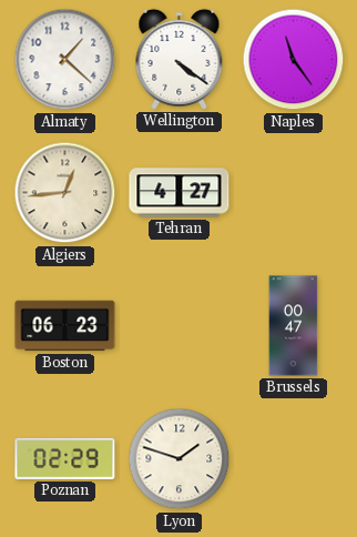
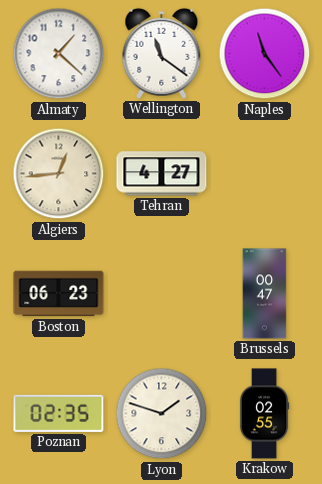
Wellington: 4:21 -> 11:21 (162, 53)
Poznan: 02:29 -> 02:35 (59, 413)
Krakow: none -> 02:55 (264, 414)
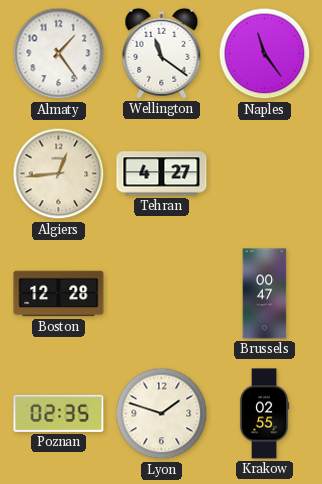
Almaty: 1:22 -> 1:24 (59, 54)
Boston: 06:23 -> 12:28 (59, 294)
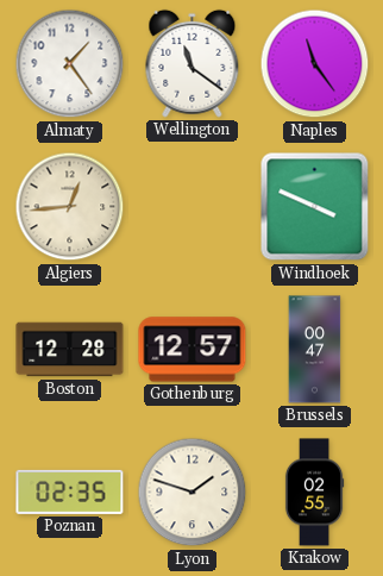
Tehran: 4:27 -> none (162, 174)
Windhoek: none -> 3:49 (315, 207)
Gothenburg: none -> 12:57 (193, 350)
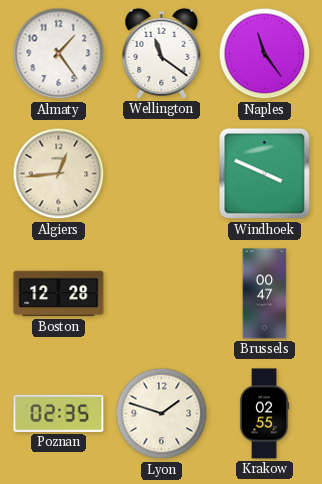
Gothenburg: 12:57 -> none (193, 350)
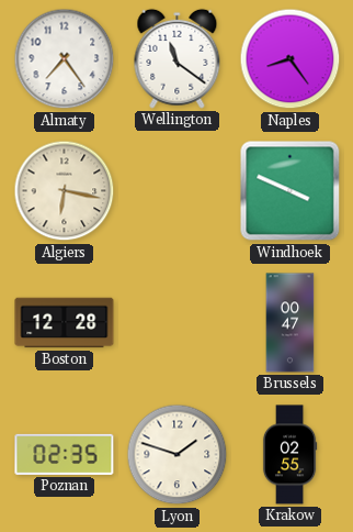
Almaty: 1:24 -> 7:24 (65, 59)
Naples: 11:24 -> 8:24 (291, 59)
Algiers: 12:44 -> 6:17 (65, 191)
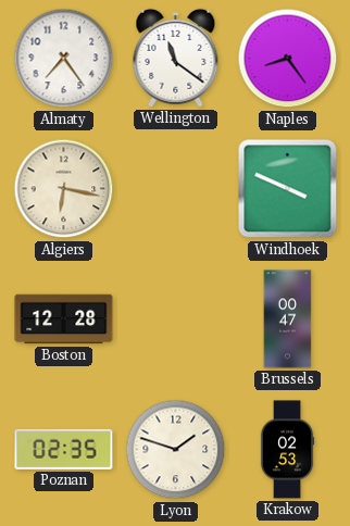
Krakow: 02:55 -> 02:53 (287, 450)
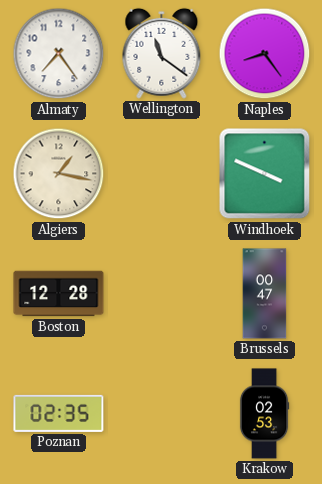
Algiers: 6:17 -> 1:17 (59, 174)
Lyon: 1:48 -> none (176, 450)
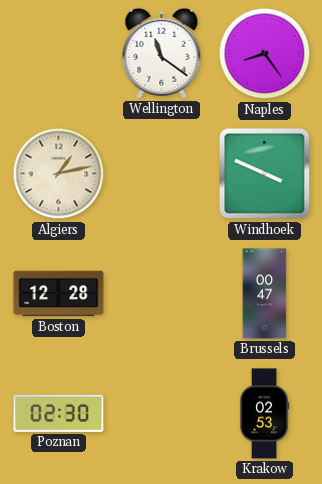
Almaty: 7:24 -> none (59, 54)
Algiers: 1:17 -> 1:13 (59, 174)
Poznan: 02:35 -> 02:30 (59, 413)
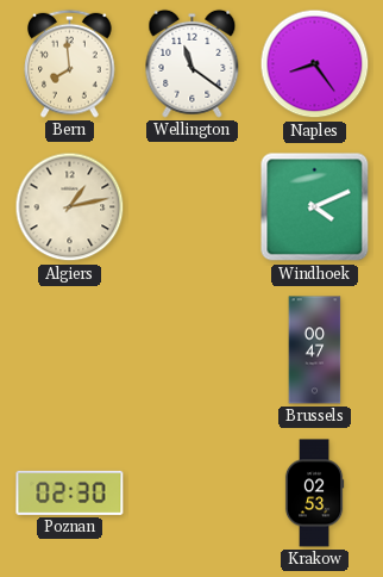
Bern: none -> 7:59 (70, 63)
Windhoek: 3:49 -> 4:11 (315, 207)
Boston: 12:28 -> none (59, 294)
